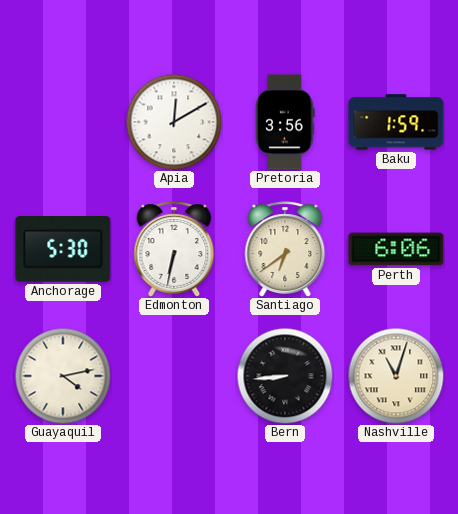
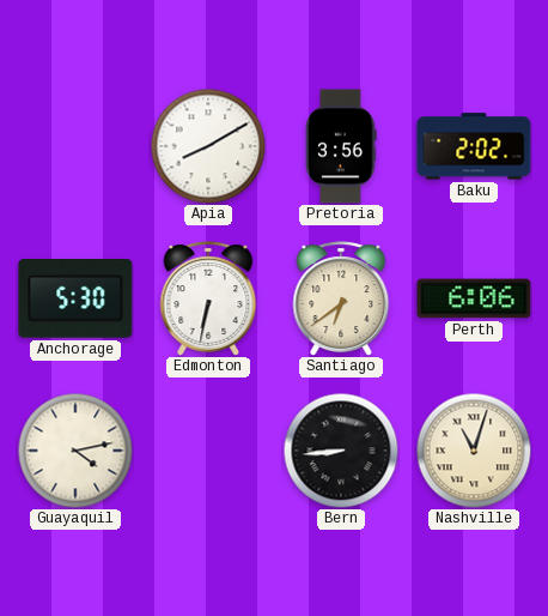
Apia: 12:10 -> 8:10 (208, 146)
Baku: 1:59 -> 2:02 (474, 146)
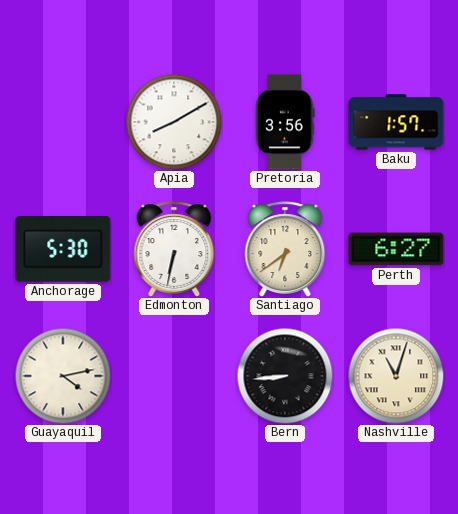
Baku: 2:02 -> 1:57 (396, 122)
Perth: 6:06 -> 6:27 (396, 249)
